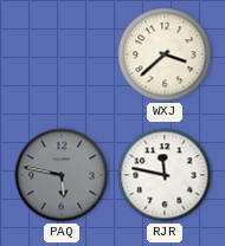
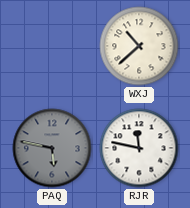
WXJ: 3:38 -> 10:38 (139, 46)
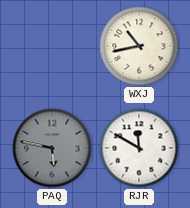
WXJ: 10:38 -> 10:43 (139, 46)
RJR: 11:47 -> 11:50 (139, 148)
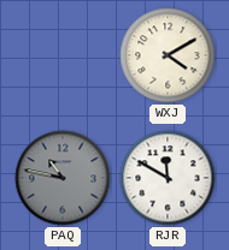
WXJ: 10:43 -> 4:10 (168, 55)
PAQ: 5:47 -> 10:47 (63, 178)
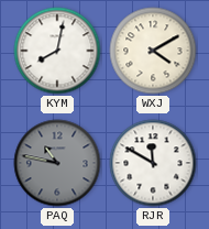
KYM: none -> 8:02 (57, 51)
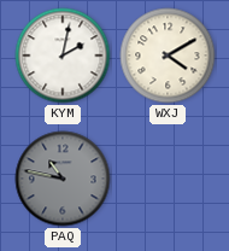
KYM: 8:02 -> 2:02 (63, 56)
RJR: 11:50 -> none (153, 163)
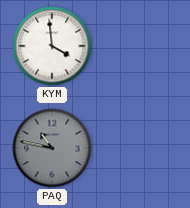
KYM: 2:02 -> 3:59 (52, 46)
WXJ: 4:10 -> none (168, 56)
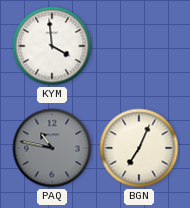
BGN: none -> 7:04 (139, 148)
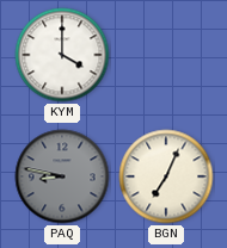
KYM: 3:59 -> 4:00 (62, 55)
PAQ: 10:47 -> 8:47 (62, 176)
